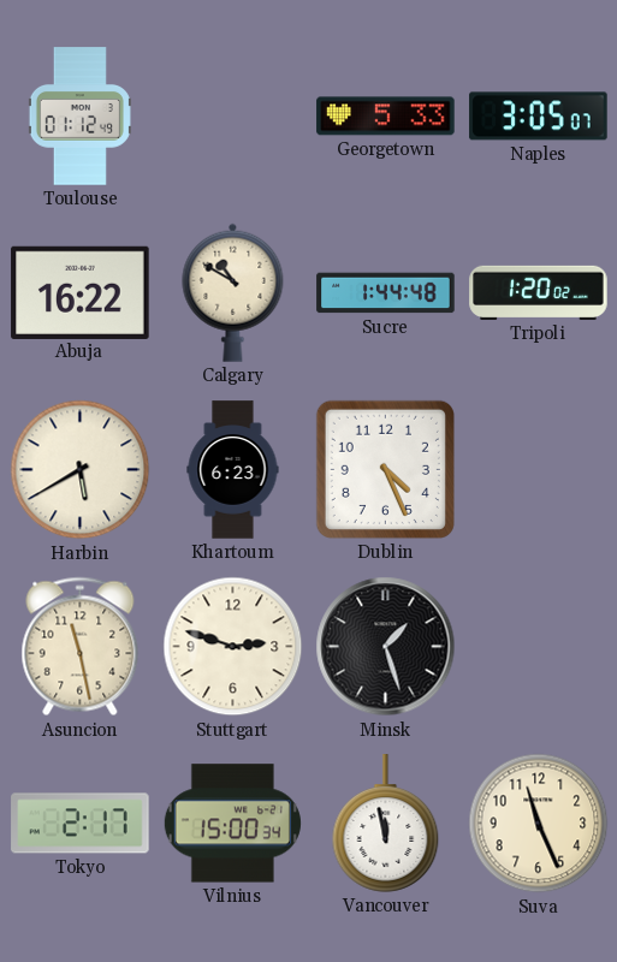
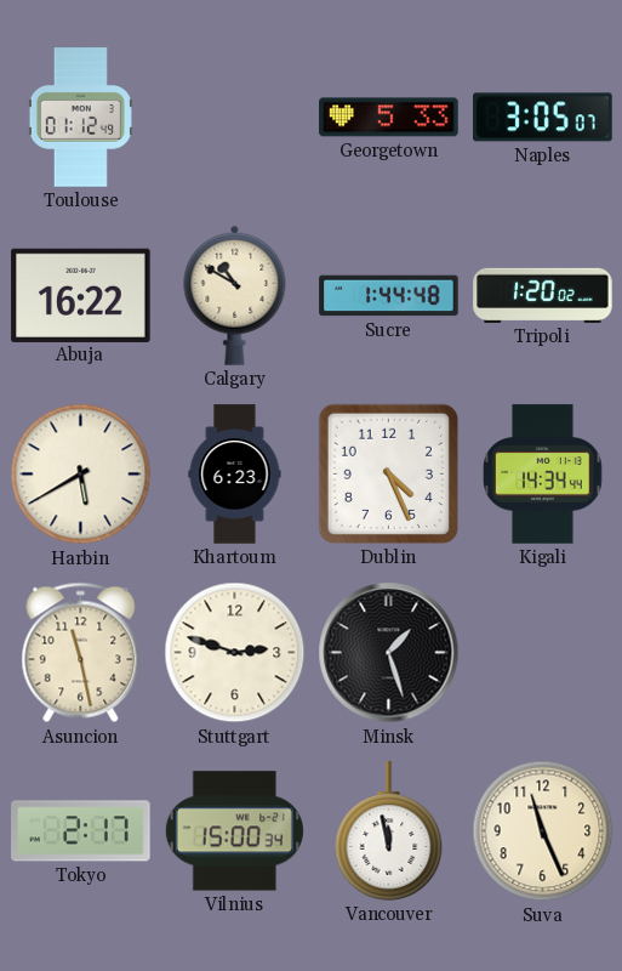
Kigali: none -> 14:34 (543, 475)
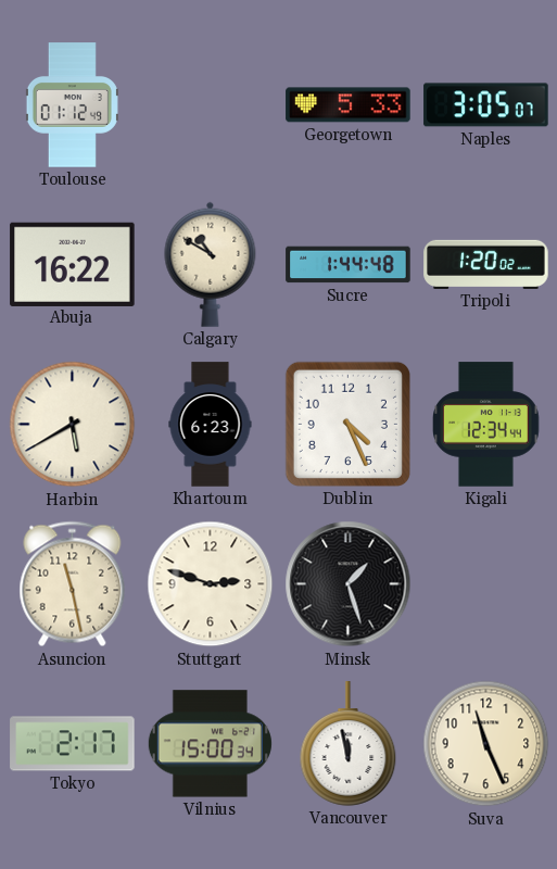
Kigali: 14:34 -> 12:34 (486, 425)
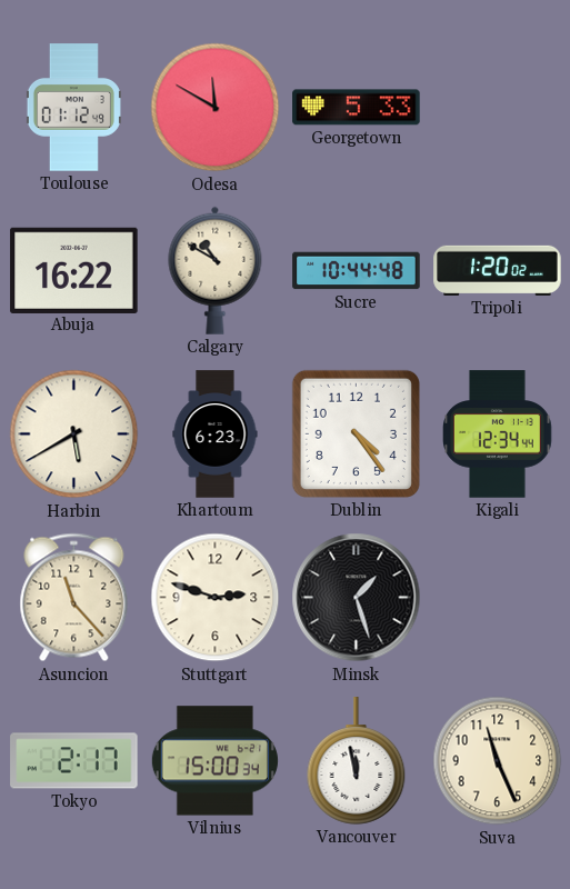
Odesa: none -> 11:50 (216, 108)
Naples: 3:05 -> none (486, 105)
Sucre: 1:44 -> 10:44 (357, 271)
Dublin: 4:26 -> 4:24 (356, 433)
Asuncion: 11:28 -> 11:23 (74, 598)
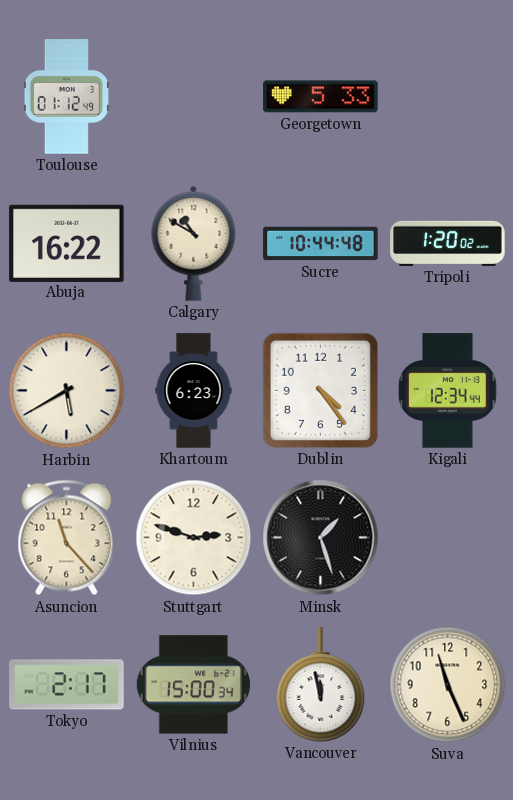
Odesa: 11:50 -> none (216, 108)
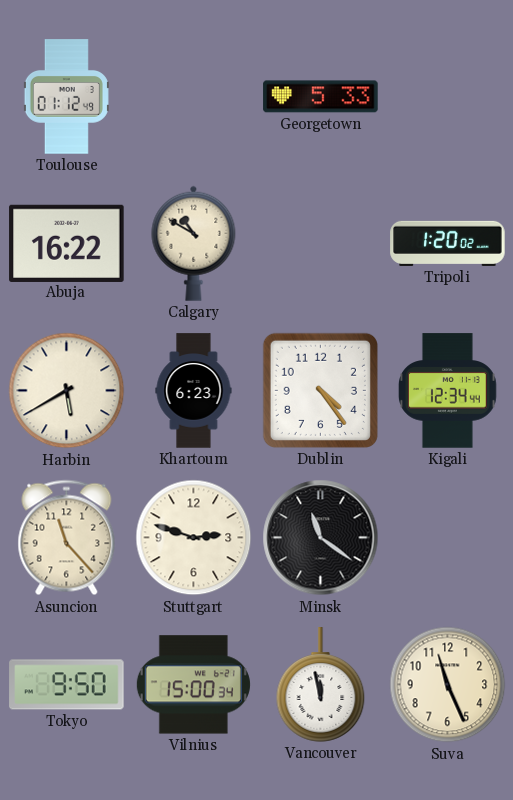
Sucre: 10:44 -> none (321, 244)
Minsk: 1:27 -> 11:21 (321, 538)
Tokyo: 2:17 -> 9:50 (67, 685)
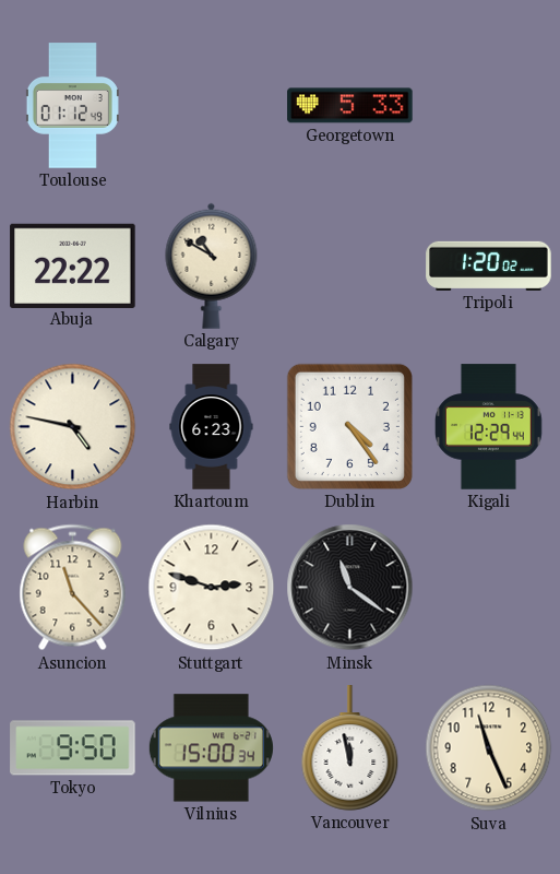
Abuja: 16:22 -> 22:22 (73, 265)
Harbin: 5:40 -> 4:47 (73, 427)
Kigali: 12:34 -> 12:29 (489, 427)
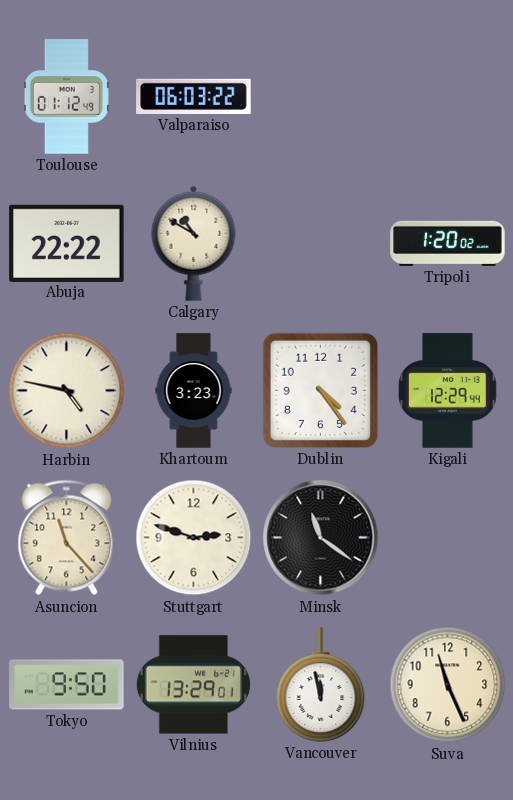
Valparaiso: none -> 06:03 (194, 96)
Georgetown: 5:33 -> none (350, 106)
Khartoum: 6:23 -> 3:23 (194, 391)
Vilnius: 15:00 -> 13:29 (193, 685)
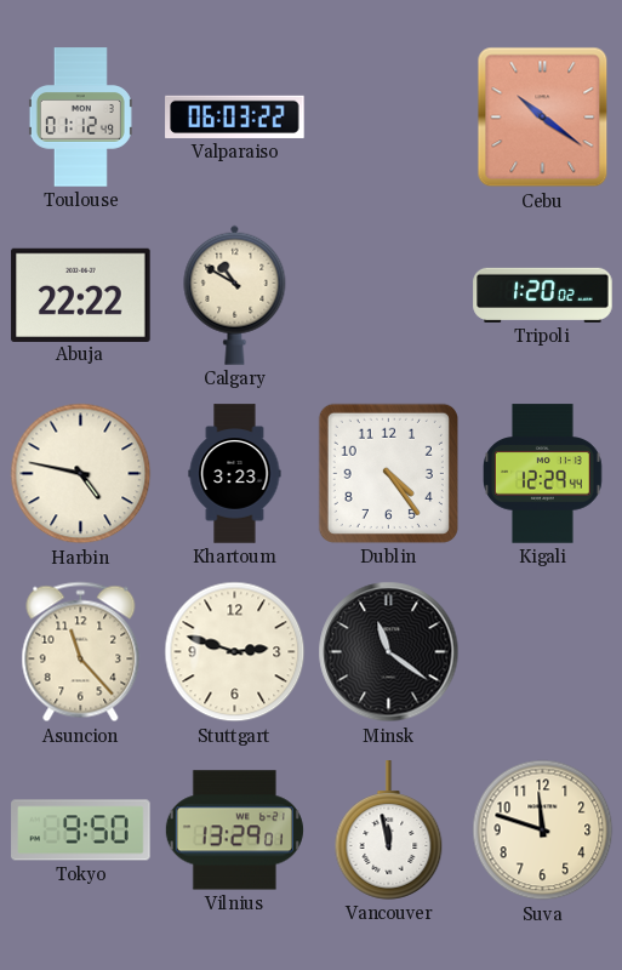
Cebu: none -> 10:21 (543, 118)
Suva: 11:26 -> 11:48 (543, 831)
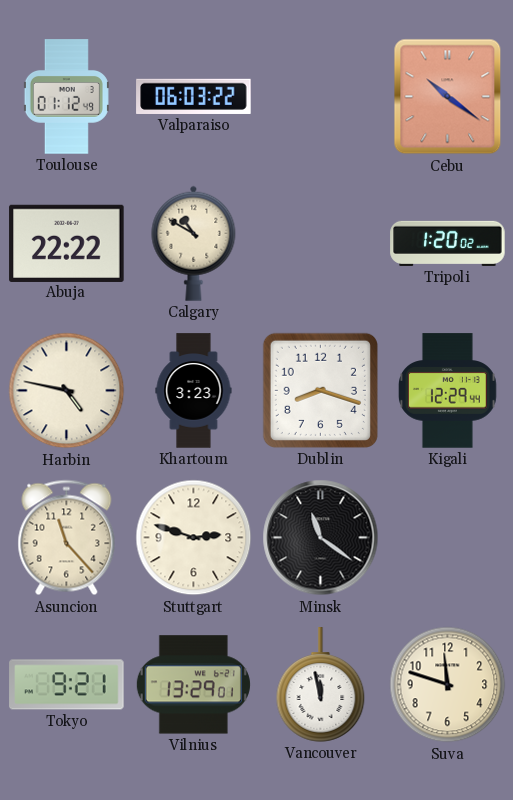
Dublin: 4:24 -> 8:18 (320, 390)
Tokyo: 9:50 -> 9:21 (67, 685)
